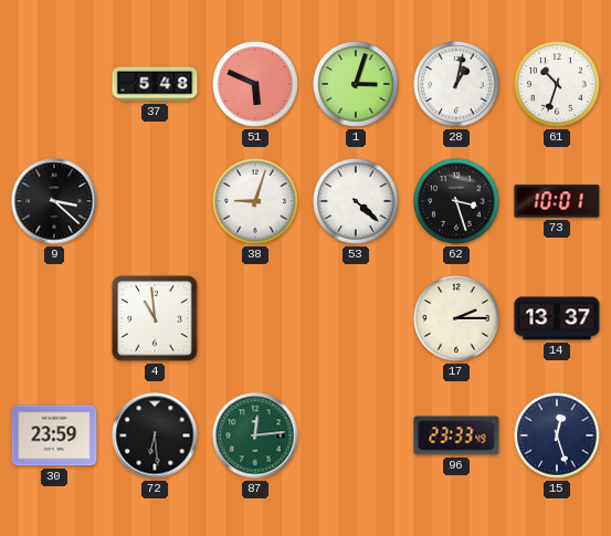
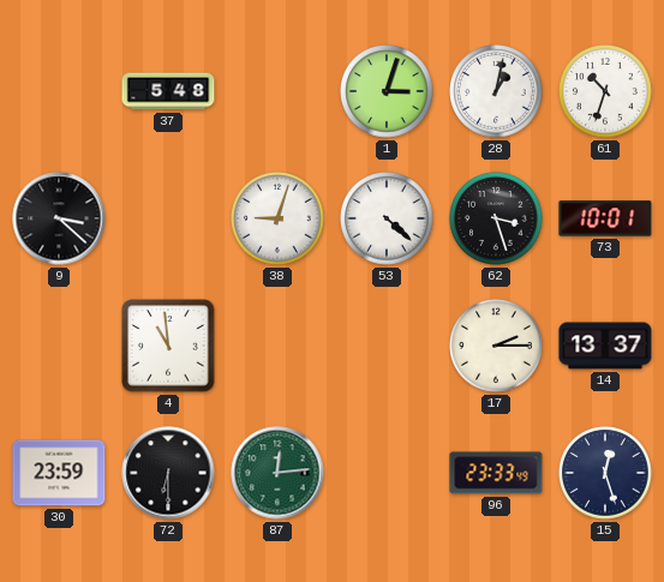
51: 5:49 -> none (255, 84)
72: 6:29 -> 6:30 (168, 473)
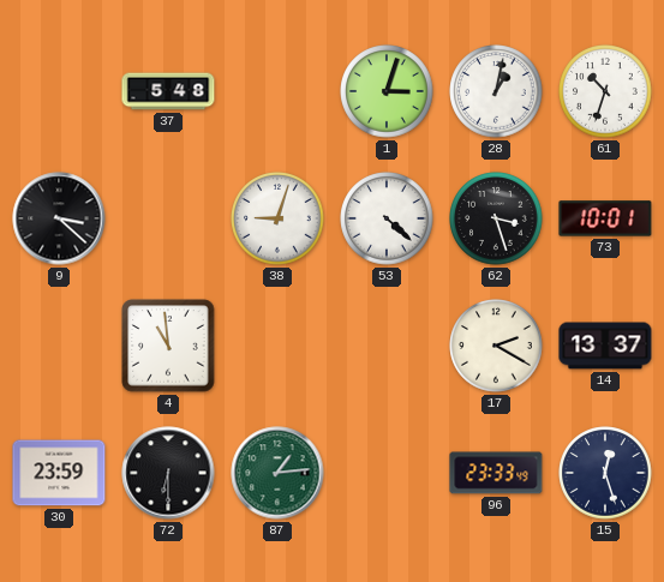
17: 2:15 -> 2:20 (496, 346)
87: 12:14 -> 1:14 (277, 473)
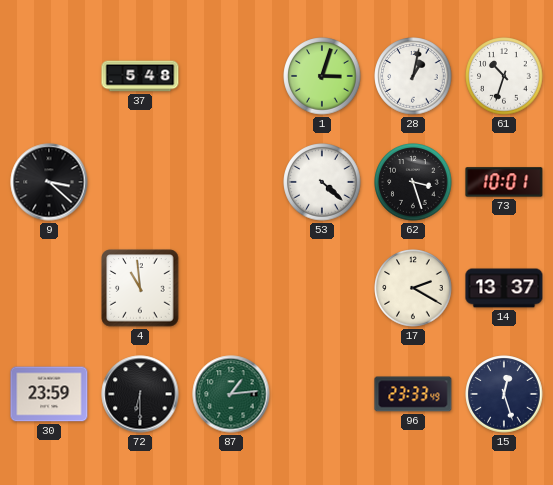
38: 9:03 -> none (277, 218)
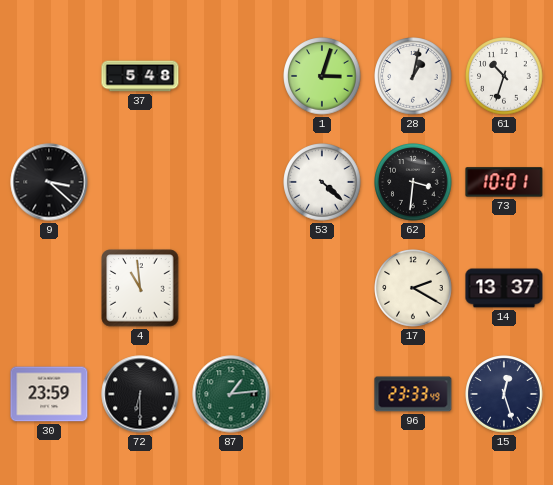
62: 3:27 -> 3:31 (413, 182)
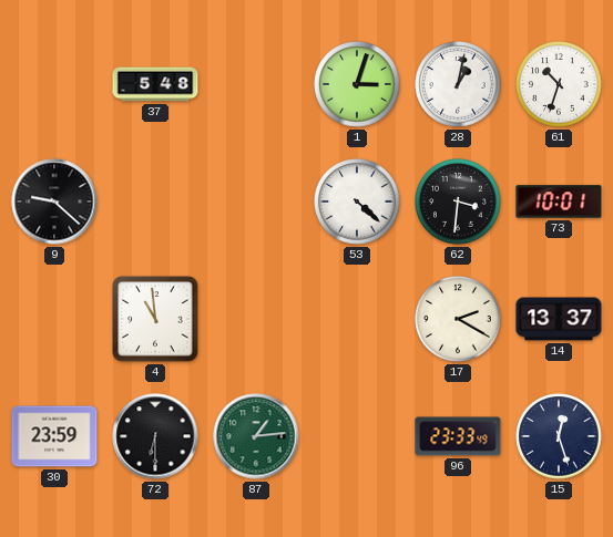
9: 3:22 -> 9:22 (54, 202)
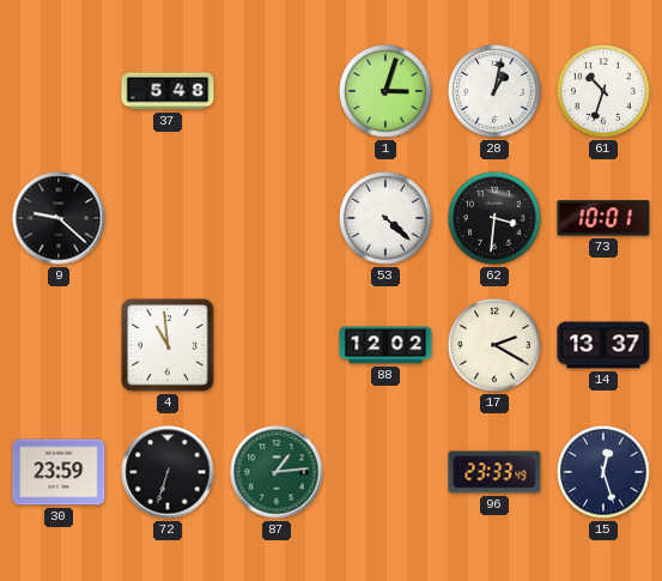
88: none -> 12:02 (385, 345)
72: 6:30 -> 6:33 (168, 472)
